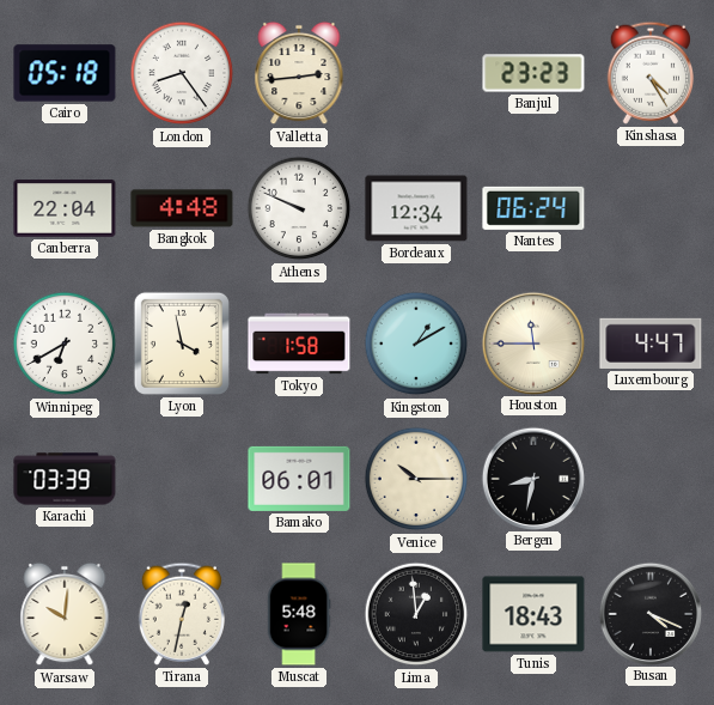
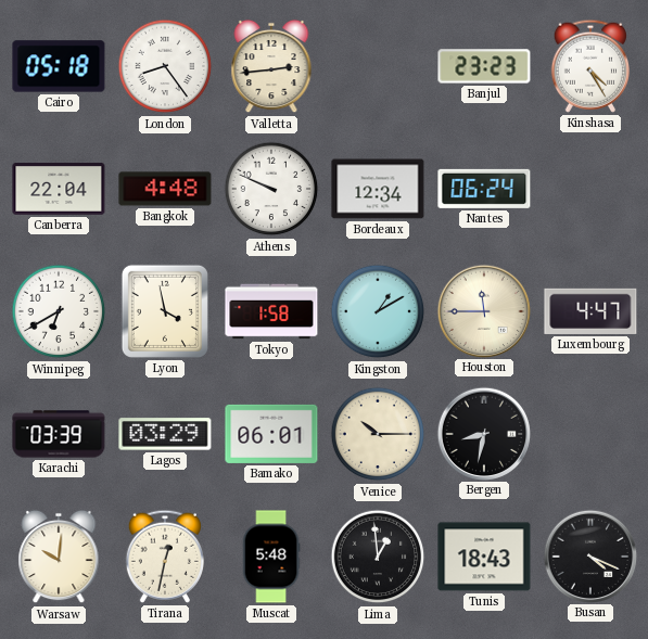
Lagos: none -> 03:29 (165, 434)
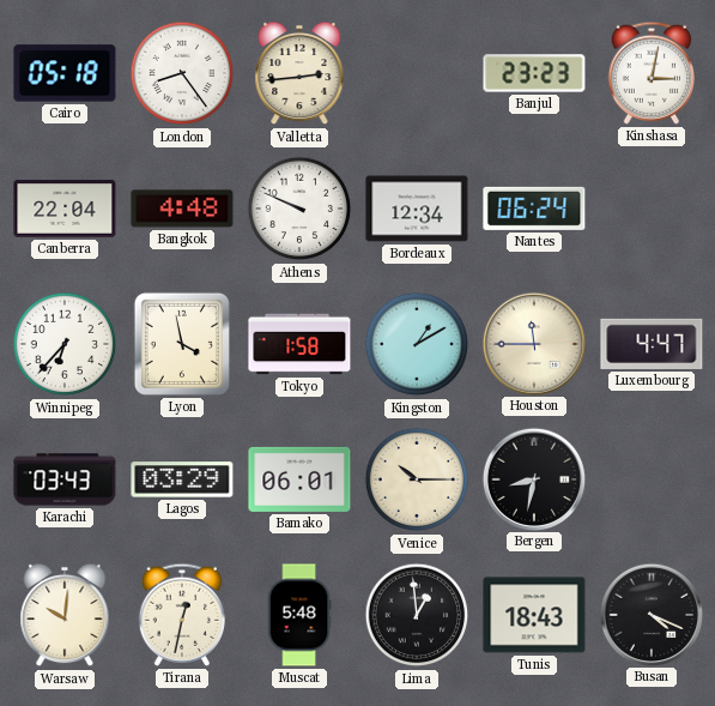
Kinshasa: 4:25 -> 3:02 (652, 73)
Winnipeg: 6:40 -> 6:37 (65, 344)
Karachi: 03:39 -> 03:43 (65, 479)
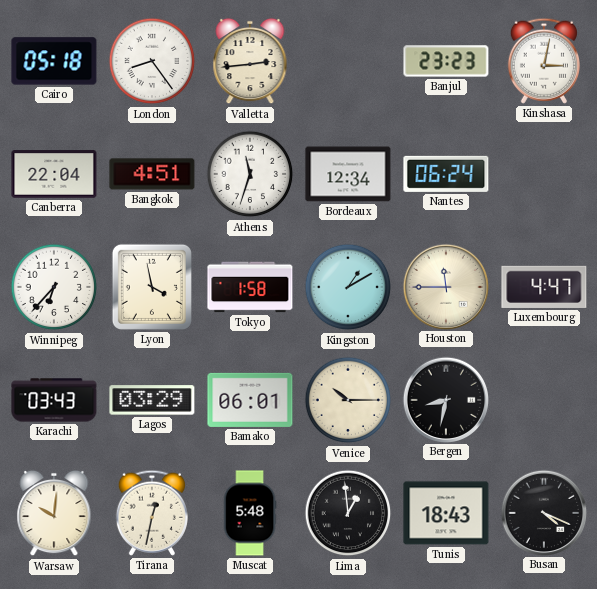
Bangkok: 4:48 -> 4:51 (152, 174)
Athens: 9:49 -> 11:33 (250, 174)
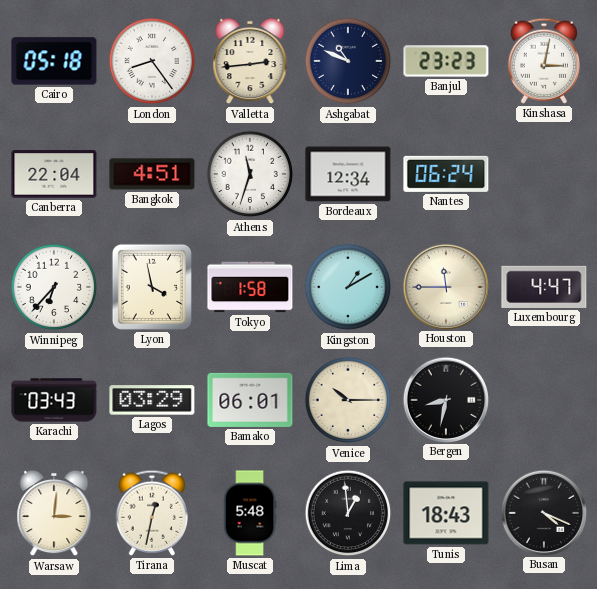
Ashgabat: none -> 10:49 (348, 61)
Warsaw: 10:01 -> 3:01 (54, 513)
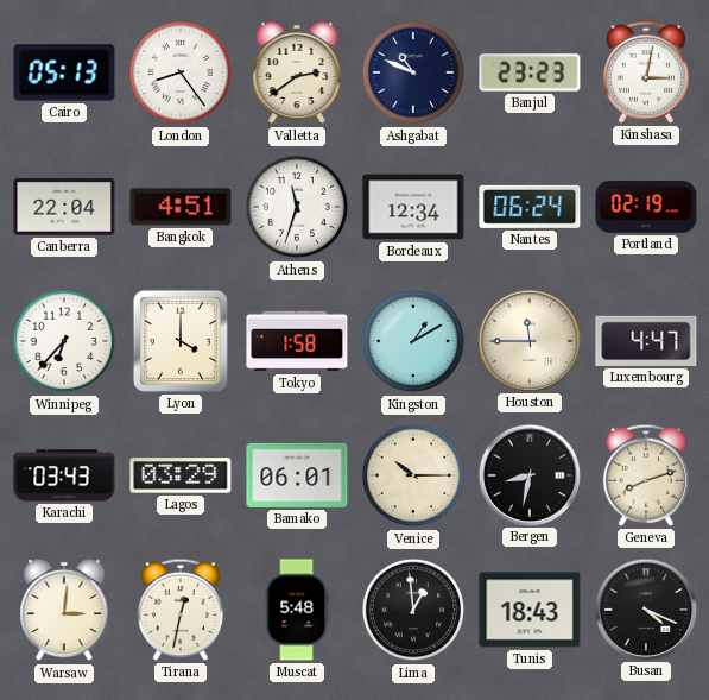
Cairo: 05:18 -> 05:13 (64, 72)
Valletta: 2:44 -> 2:39 (297, 72)
Portland: none -> 02:19 (646, 207)
Lyon: 3:58 -> 4:00 (181, 341)
Geneva: none -> 8:12 (646, 475)
